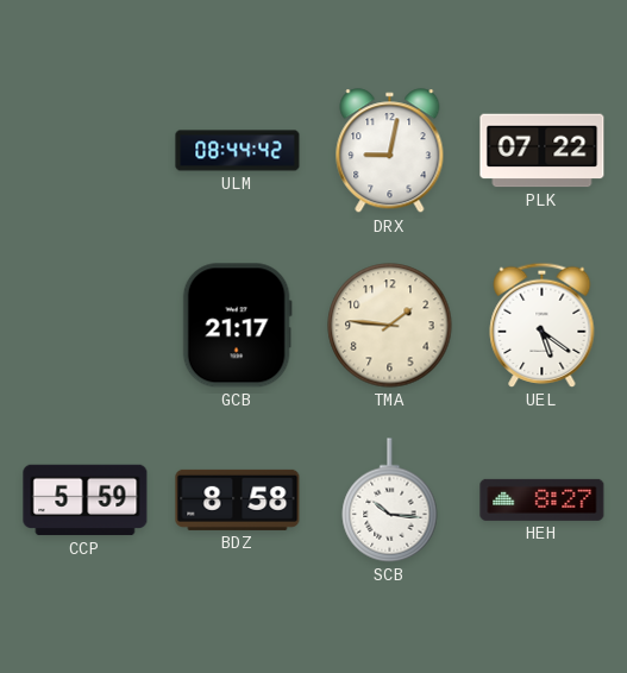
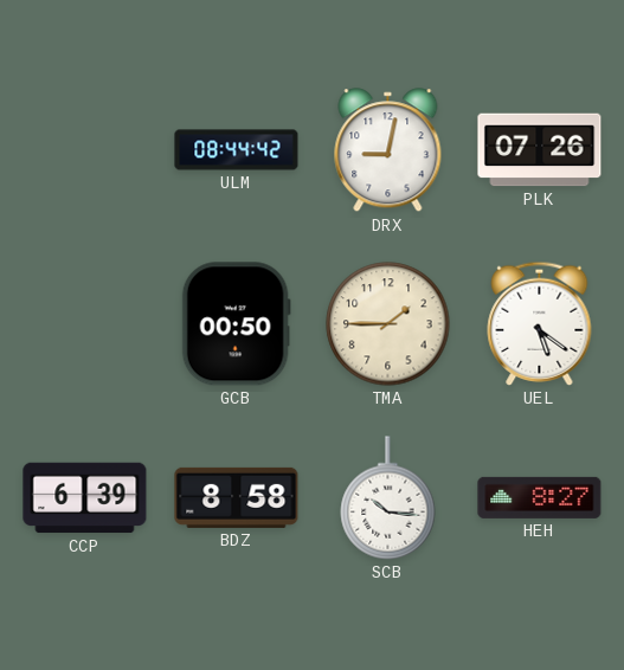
PLK: 07:22 -> 07:26 (540, 150)
GCB: 21:17 -> 00:50 (236, 324)
TMA: 1:46 -> 1:45 (388, 324)
CCP: 5:59 -> 6:39 (85, 498)
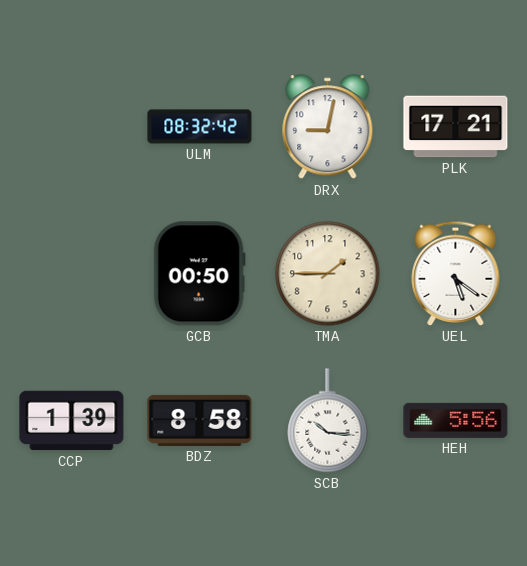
ULM: 08:44 -> 08:32 (200, 127)
PLK: 07:26 -> 17:21 (456, 127)
CCP: 6:39 -> 1:39 (72, 421)
HEH: 8:27 -> 5:56 (456, 420)
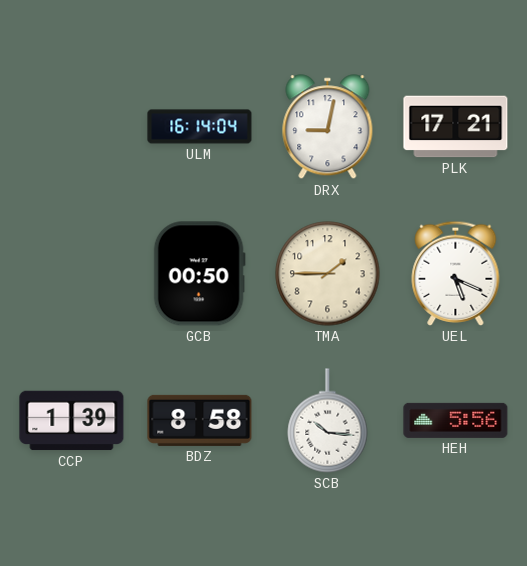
ULM: 08:32 -> 16:14 (200, 127)
UEL: 5:21 -> 5:19 (456, 273)
